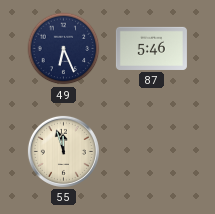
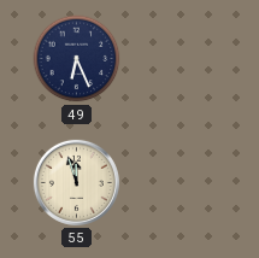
87: 5:46 -> none (151, 48)
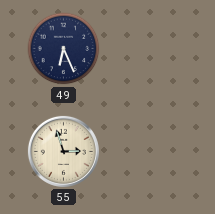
55: 11:57 -> 2:57 (63, 151)
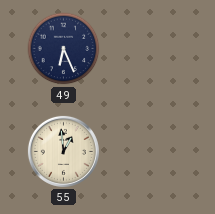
55: 2:57 -> 12:59 (63, 151)
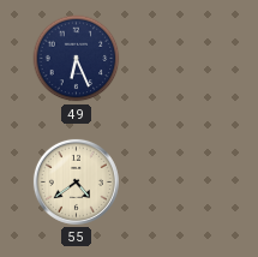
55: 12:59 -> 4:39 (76, 181)
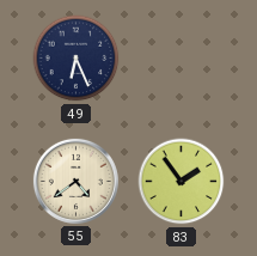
83: none -> 1:54 (182, 182)
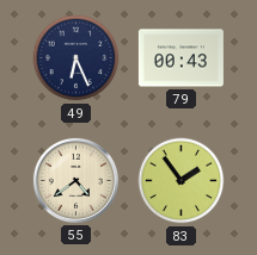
79: none -> 00:43 (180, 58)
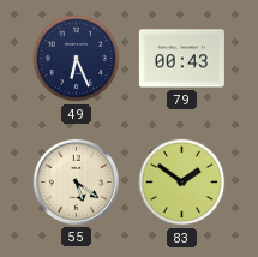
55: 4:39 -> 5:21 (76, 181)
83: 1:54 -> 1:51 (182, 183)
